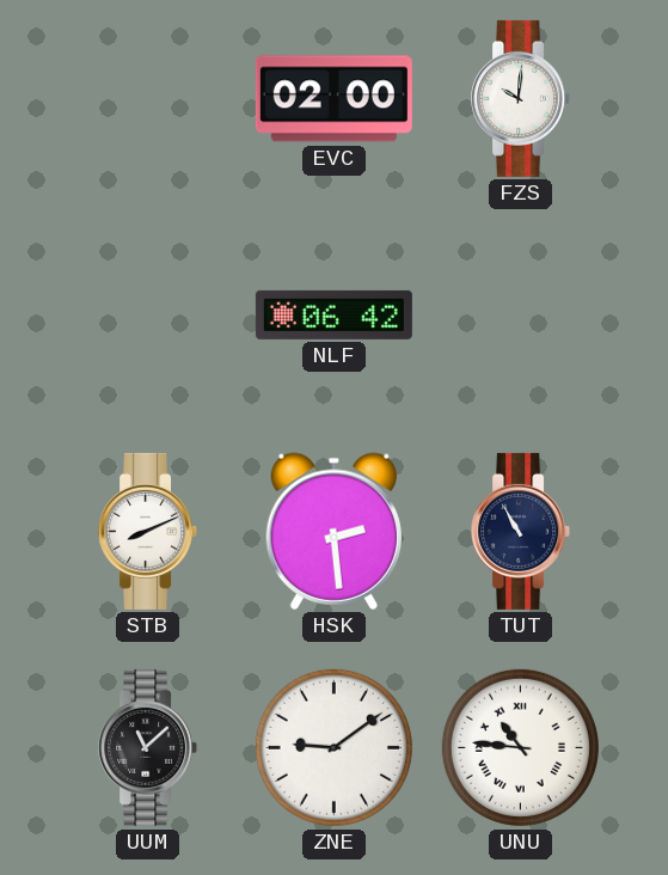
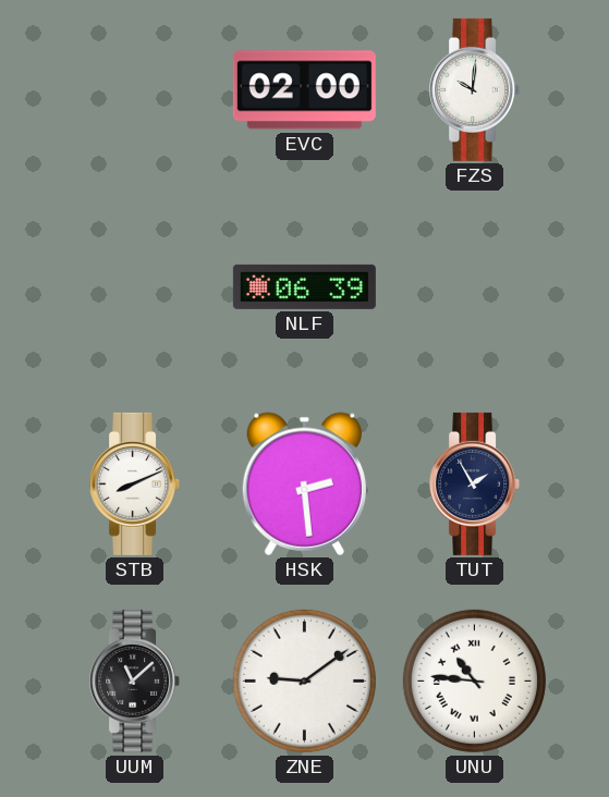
NLF: 06:42 -> 06:39 (304, 286)
TUT: 10:55 -> 1:55 (475, 483)
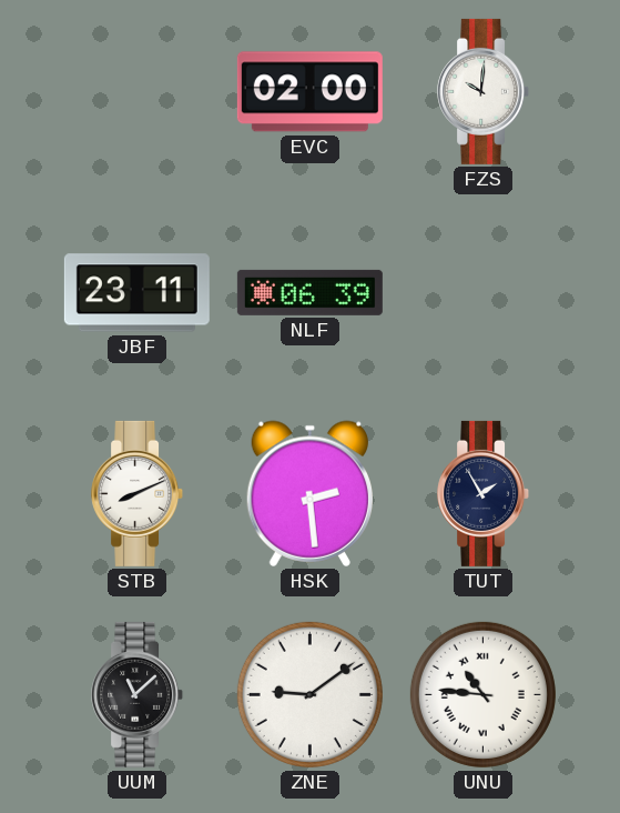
JBF: none -> 23:11 (136, 293)
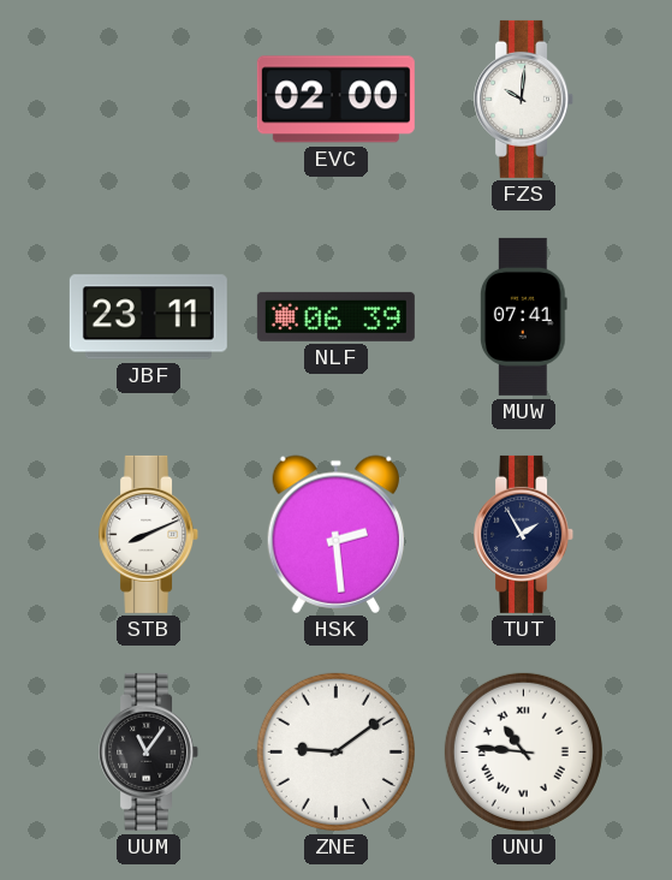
MUW: none -> 07:41 (523, 316)
UUM: 11:08 -> 11:06 (149, 751)
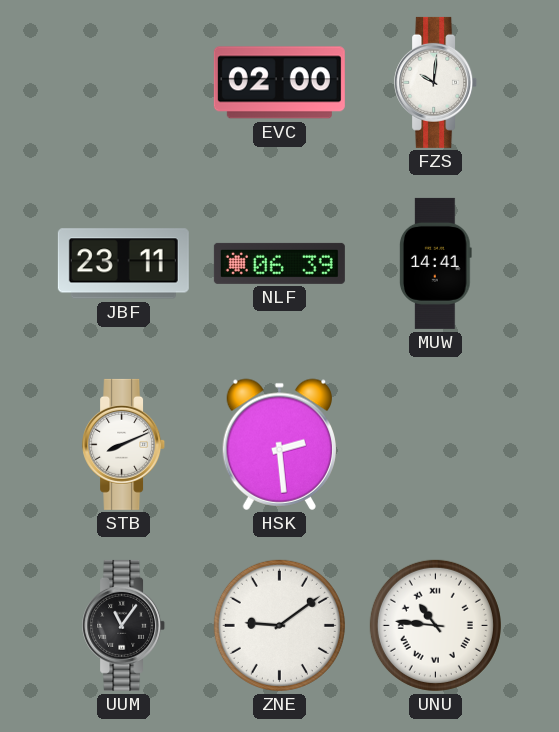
MUW: 07:41 -> 14:41 (435, 263)
TUT: 1:55 -> none (524, 534)
